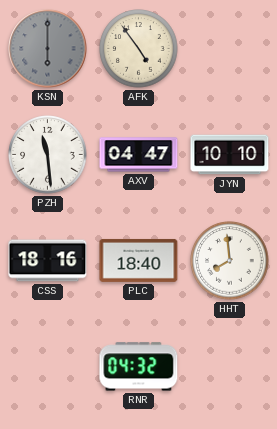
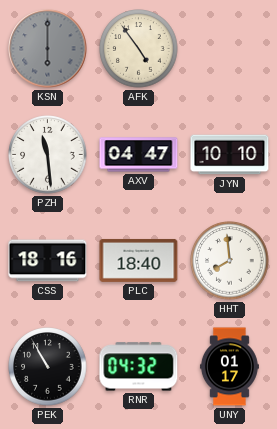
PEK: none -> 10:55 (48, 367)
UNY: none -> 01:17 (229, 367)
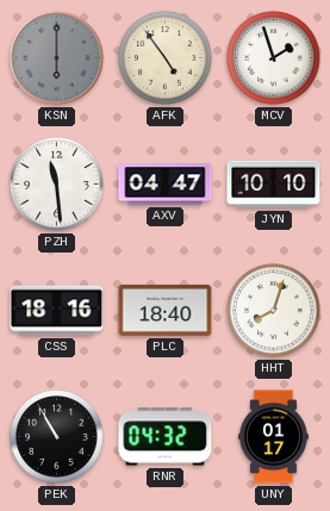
MCV: none -> 1:57 (274, 58)
HHT: 7:59 -> 8:03 (274, 311)
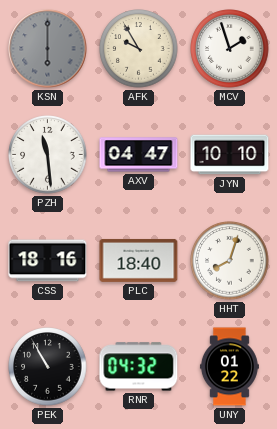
AFK: 4:54 -> 9:55 (139, 49)
UNY: 01:17 -> 01:22 (229, 367)
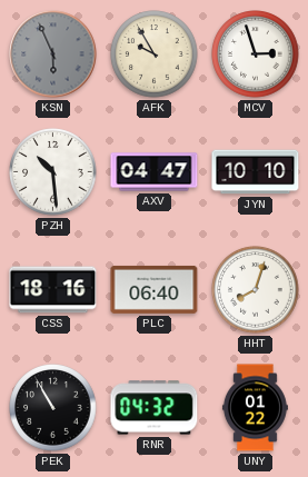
KSN: 6:00 -> 5:56 (53, 54)
MCV: 1:57 -> 2:57 (256, 54)
PZH: 11:29 -> 10:29 (53, 172)
PLC: 18:40 -> 06:40 (155, 289)
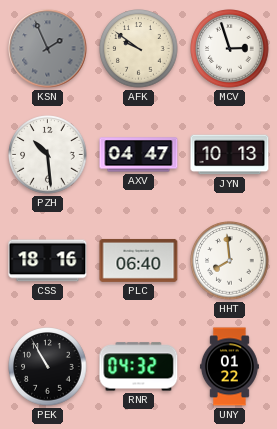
KSN: 5:56 -> 1:56 (48, 49)
AFK: 9:55 -> 9:51 (139, 49)
JYN: 10:10 -> 10:13 (230, 155)
HHT: 8:03 -> 7:59 (230, 261)
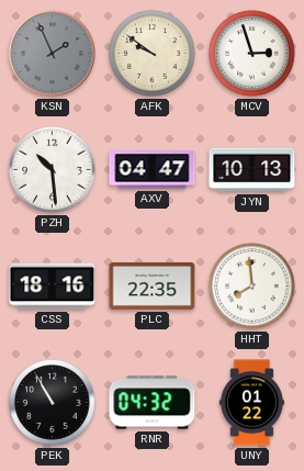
PLC: 06:40 -> 22:35 (153, 285)
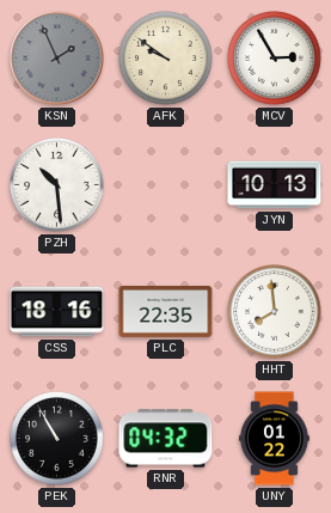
MCV: 2:57 -> 2:55 (275, 59)
AXV: 04:47 -> none (153, 170)
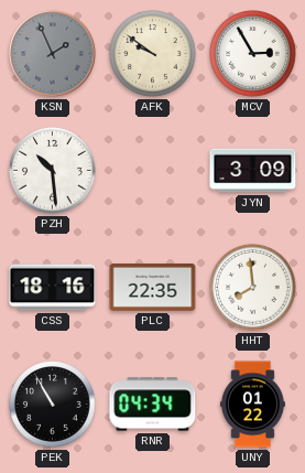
JYN: 10:13 -> 3:09 (253, 171)
RNR: 04:32 -> 04:34 (153, 405)
